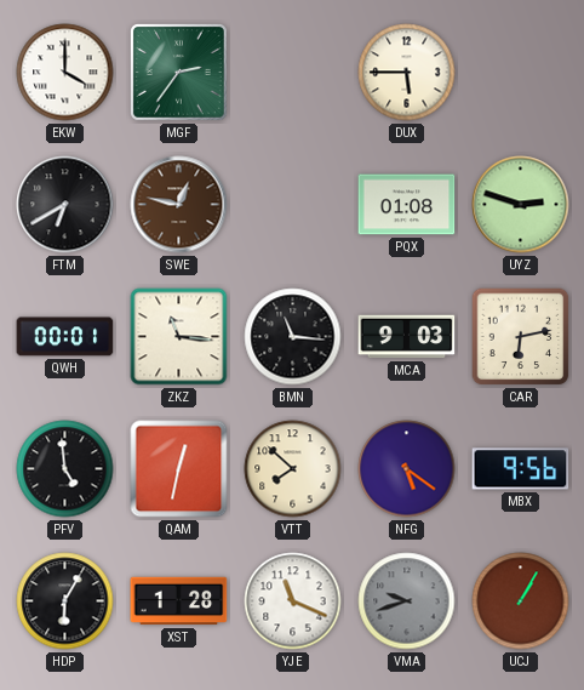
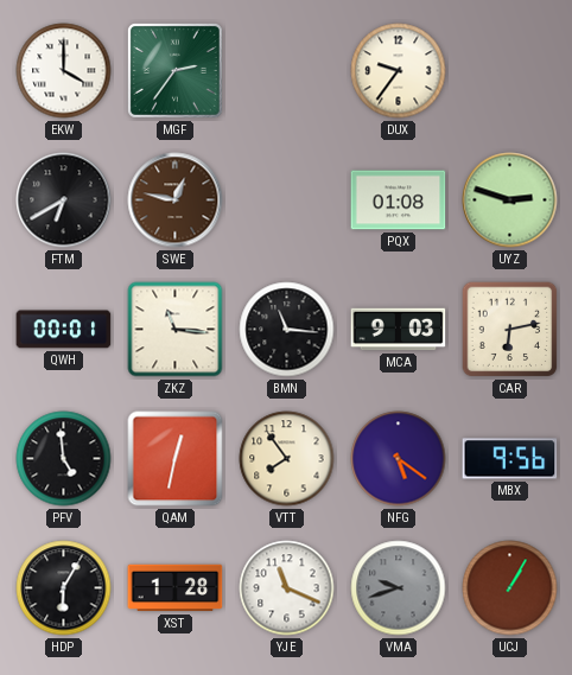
DUX: 5:45 -> 9:36 (399, 71)
VTT: 7:52 -> 7:54 (287, 459)
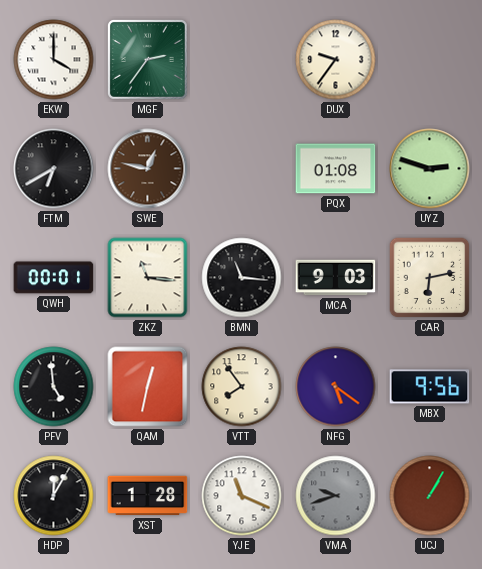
HDP: 6:05 -> 12:05 (54, 496)
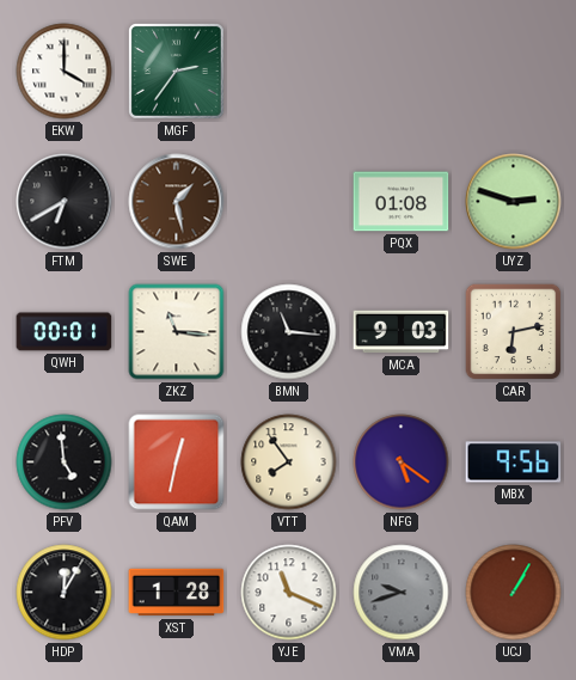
DUX: 9:36 -> none (336, 60)
SWE: 12:47 -> 1:28 (177, 202)
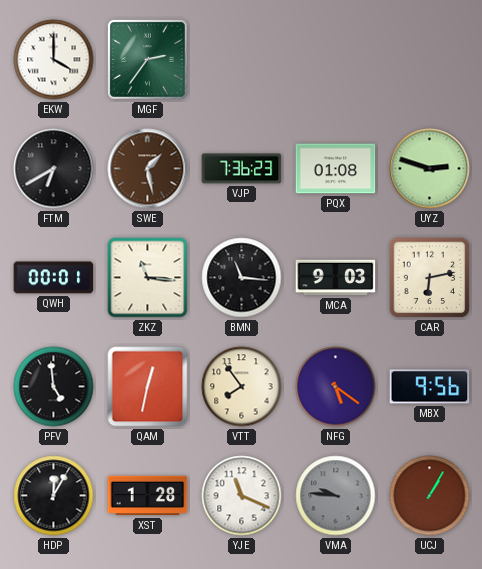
VJP: none -> 7:36 (242, 169)
VMA: 9:42 -> 9:46 (336, 496)
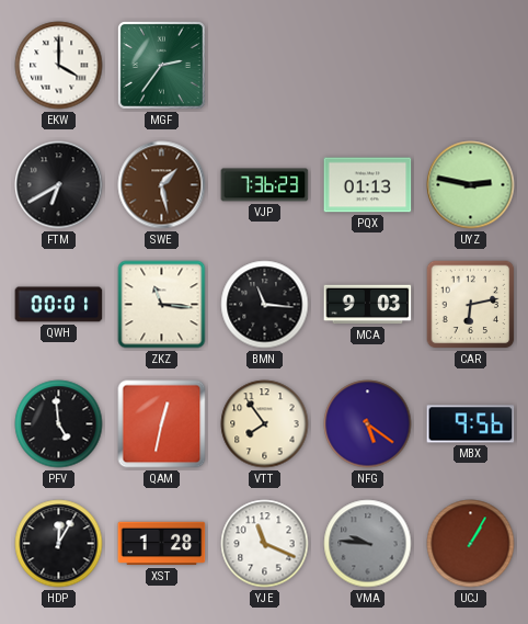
PQX: 01:08 -> 01:13 (368, 185)
UYZ: 2:48 -> 2:47 (471, 185)
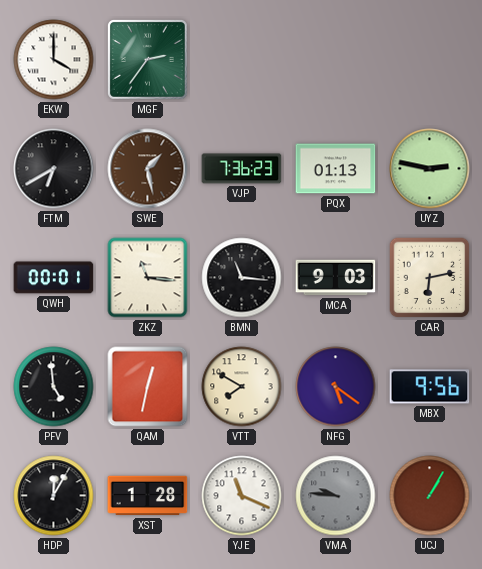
VTT: 7:54 -> 7:50 (242, 387)
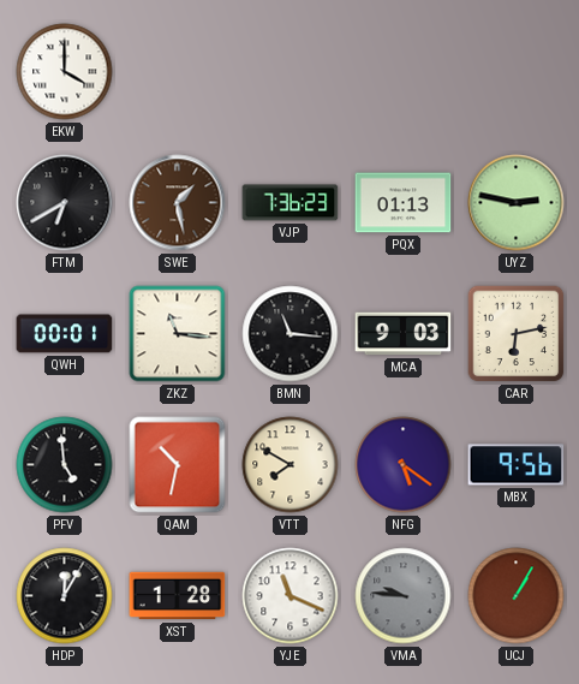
MGF: 2:36 -> none (147, 59)
QAM: 12:32 -> 10:32 (178, 465)
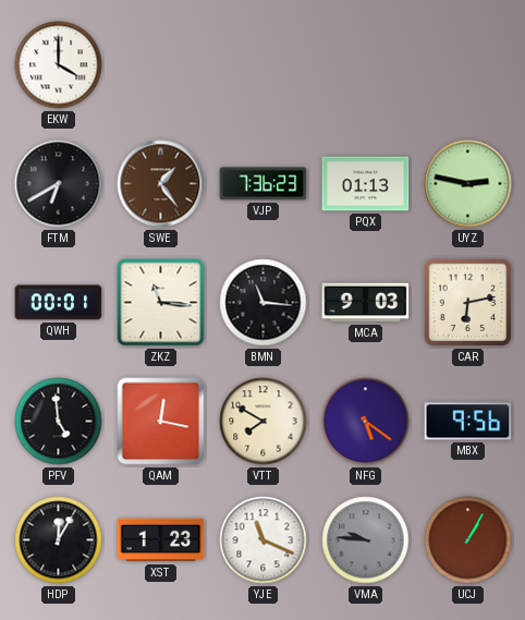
SWE: 1:28 -> 1:24 (161, 184)
QAM: 10:32 -> 12:17 (161, 422)
XST: 1:28 -> 1:23 (161, 540)
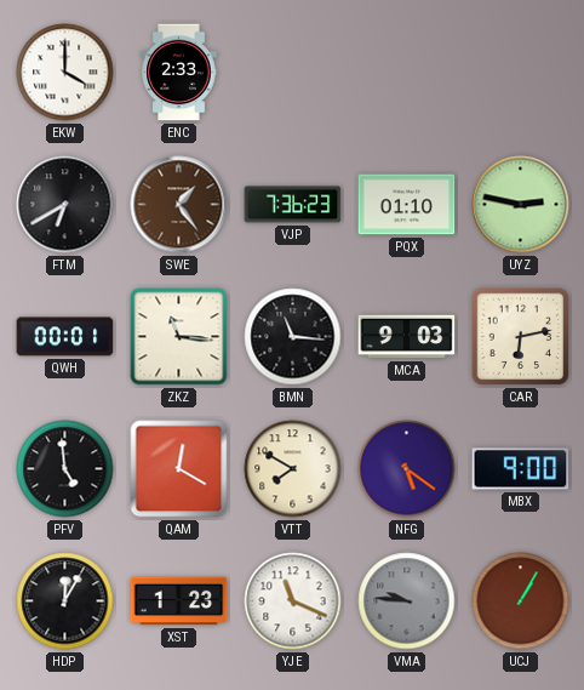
ENC: none -> 2:33 (179, 73)
PQX: 01:13 -> 01:10 (407, 205)
QAM: 12:17 -> 12:20 (179, 469)
MBX: 9:56 -> 9:00 (521, 469)
